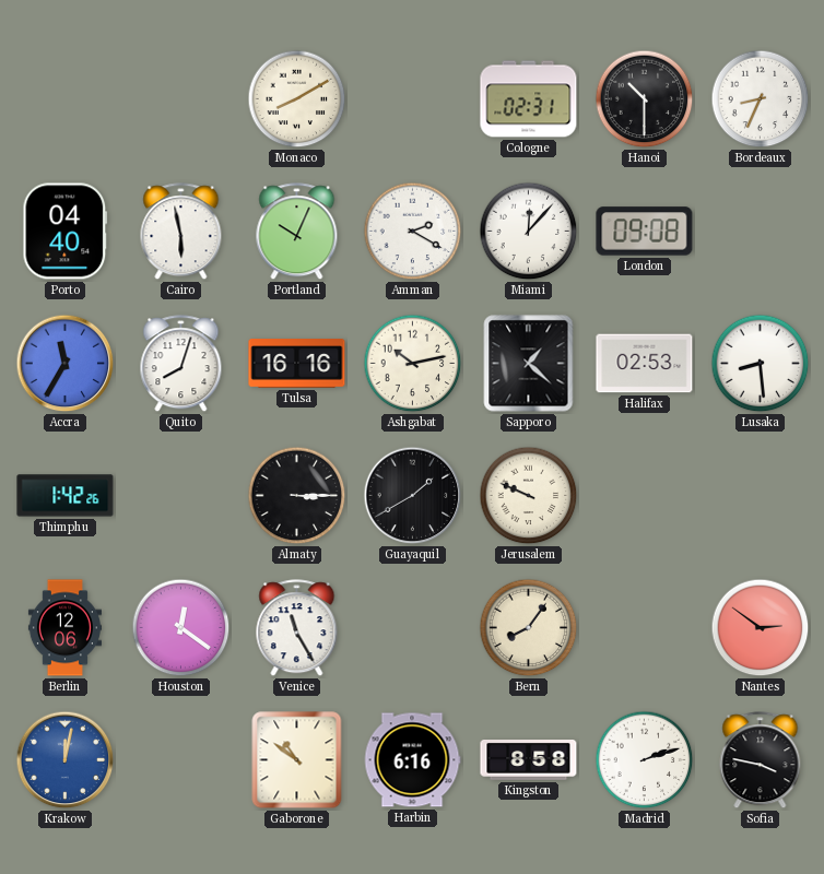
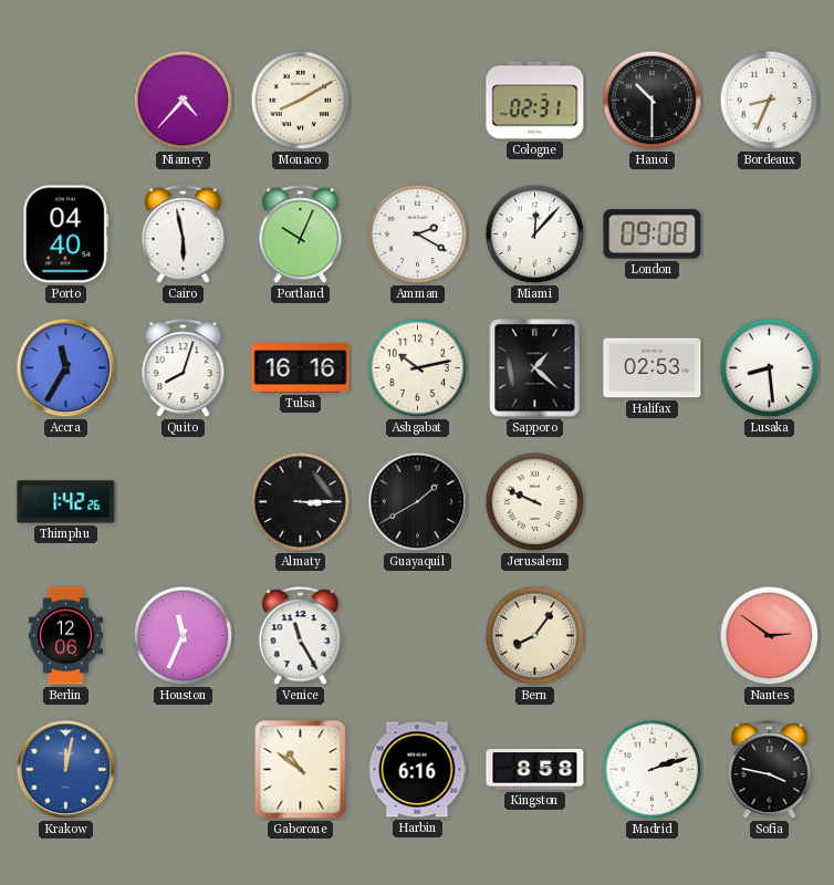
Niamey: none -> 4:37 (184, 101)
Houston: 12:21 -> 11:34 (184, 636)
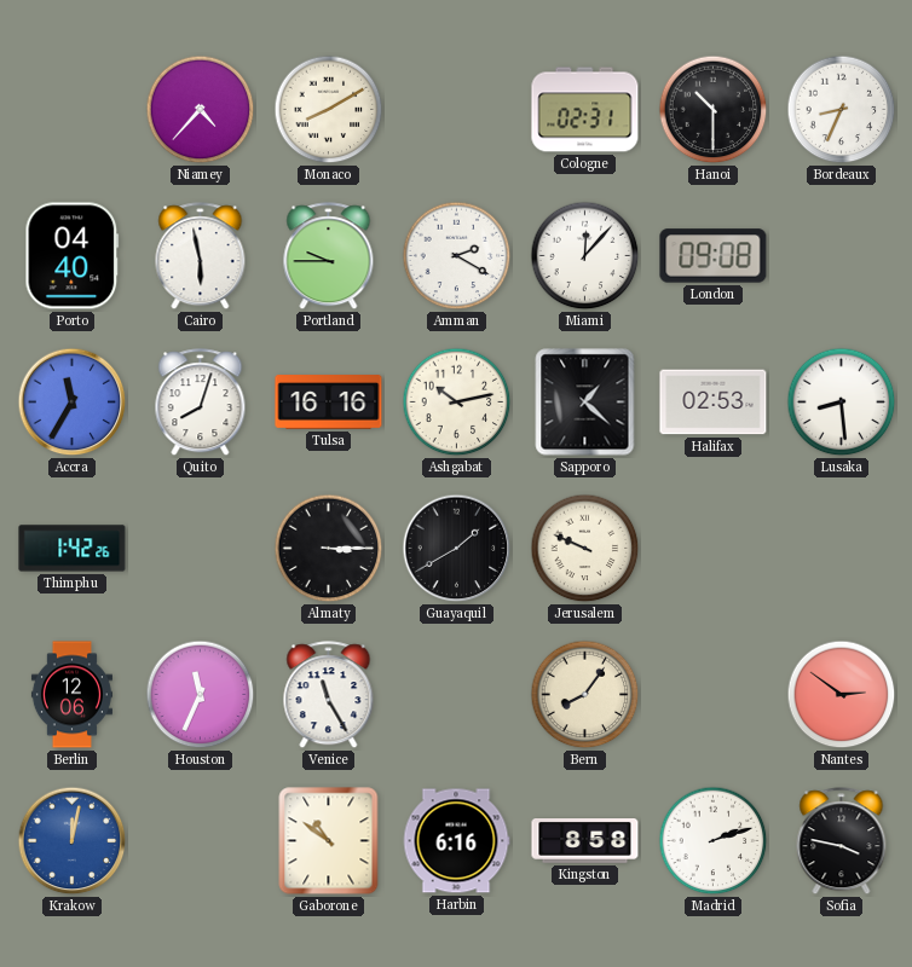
Portland: 10:04 -> 9:45 (329, 256)
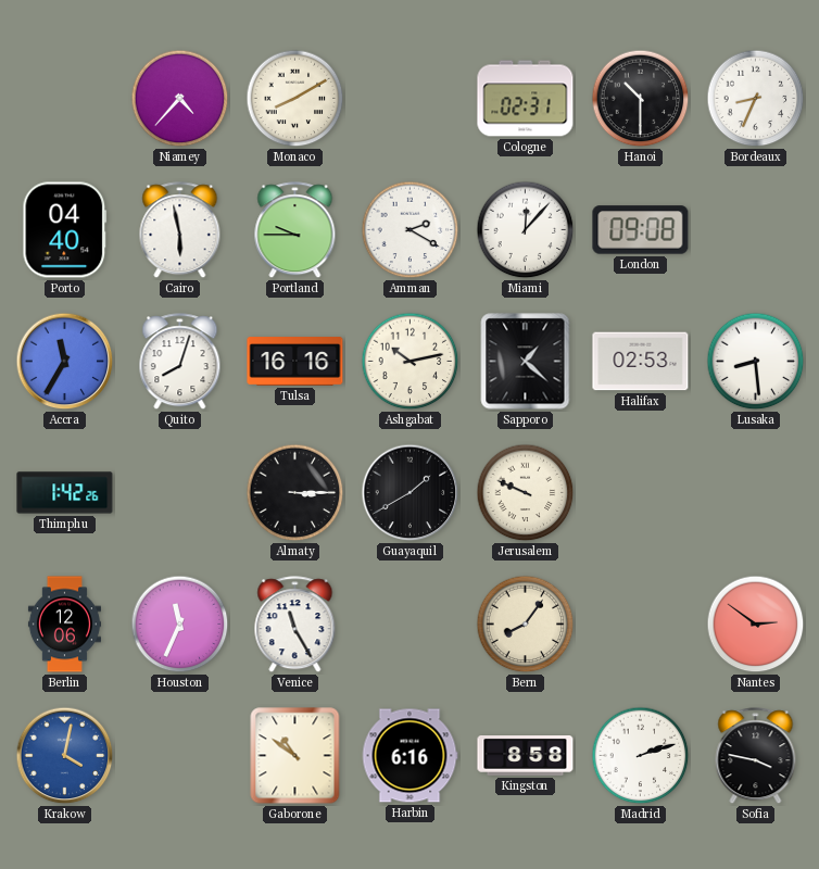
Krakow: 12:02 -> 4:02 (65, 756)
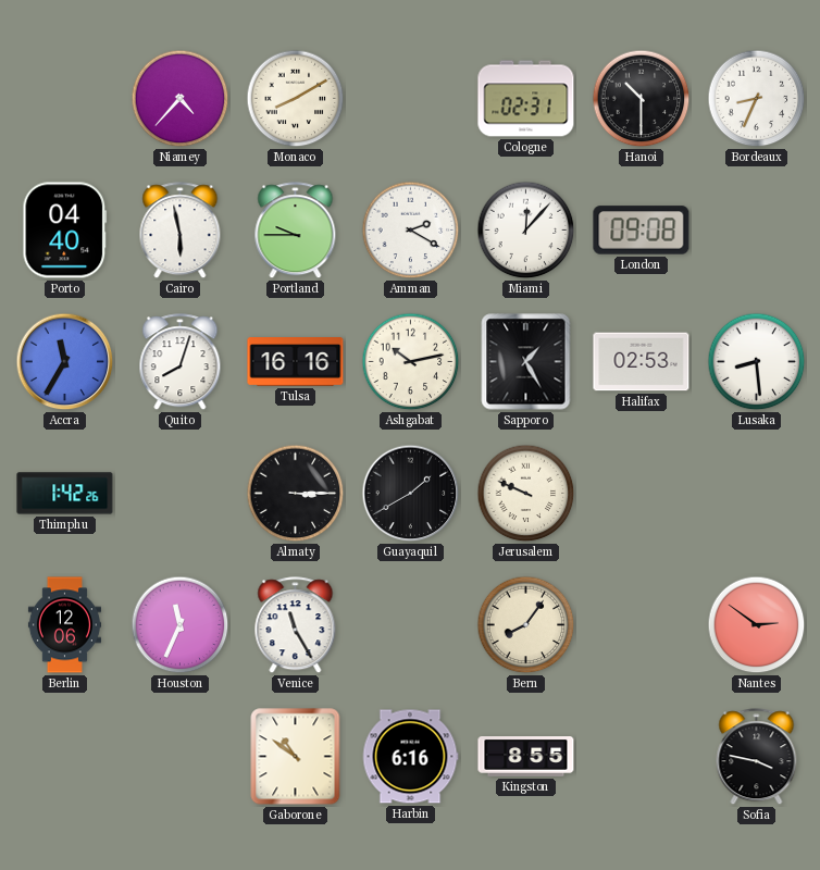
Sapporo: 1:22 -> 1:25 (526, 362)
Krakow: 4:02 -> none (65, 756)
Kingston: 8:58 -> 8:55 (526, 757)
Madrid: 2:12 -> none (641, 756)
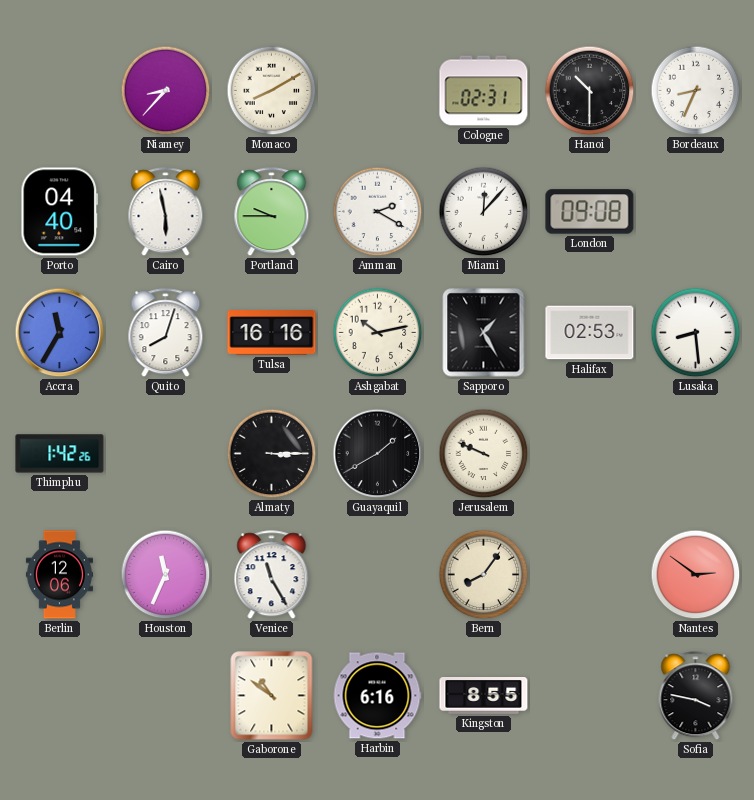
Niamey: 4:37 -> 8:37 (166, 91)
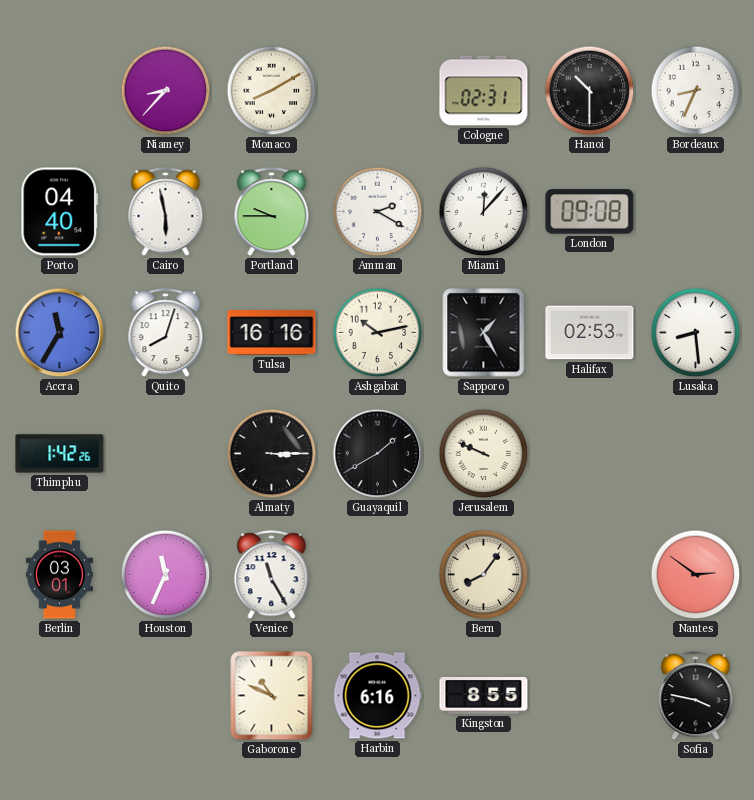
Berlin: 12:06 -> 03:01 (59, 575)
Gaborone: 10:51 -> 10:49 (272, 696)
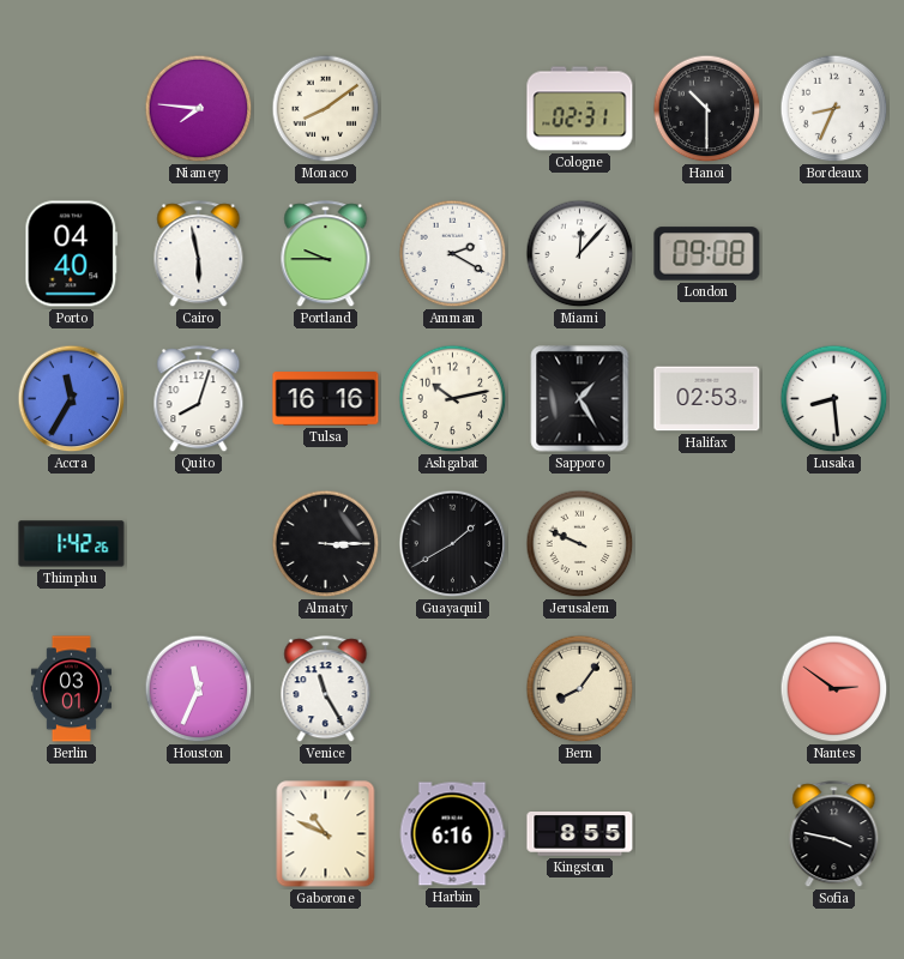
Niamey: 8:37 -> 7:46 (199, 109)
Monaco: 8:10 -> 8:09 (326, 109)
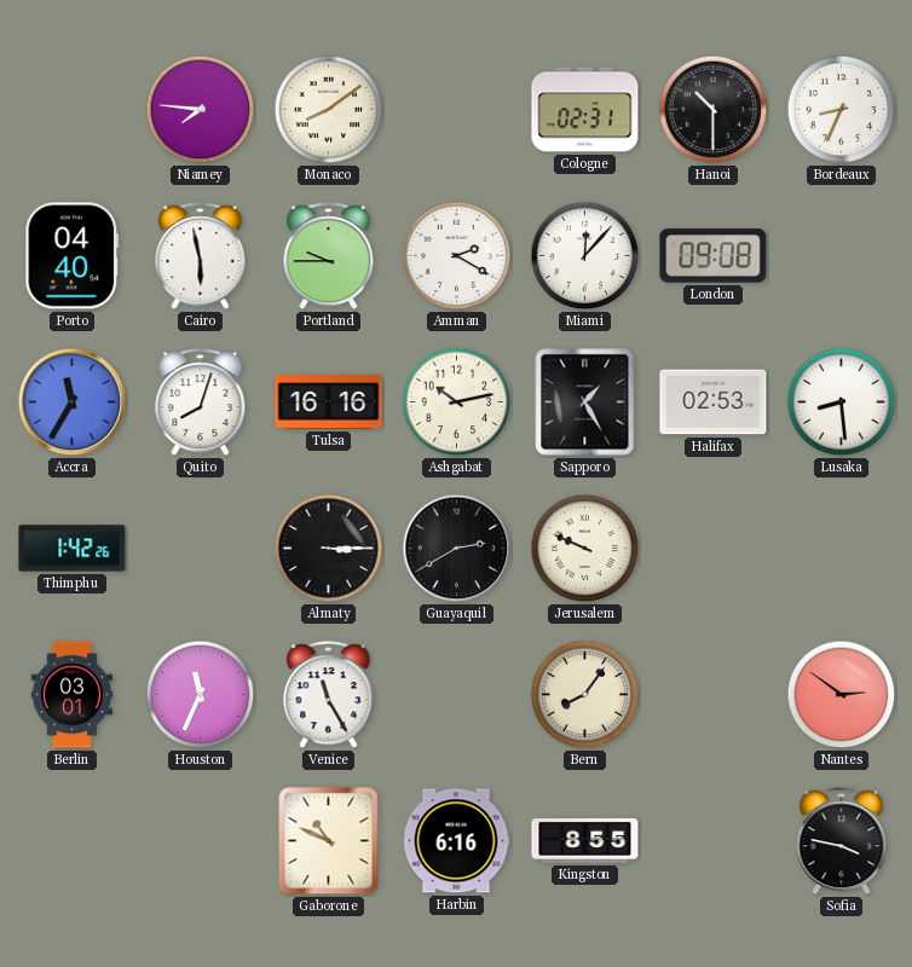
Guayaquil: 1:40 -> 2:40 (457, 549)
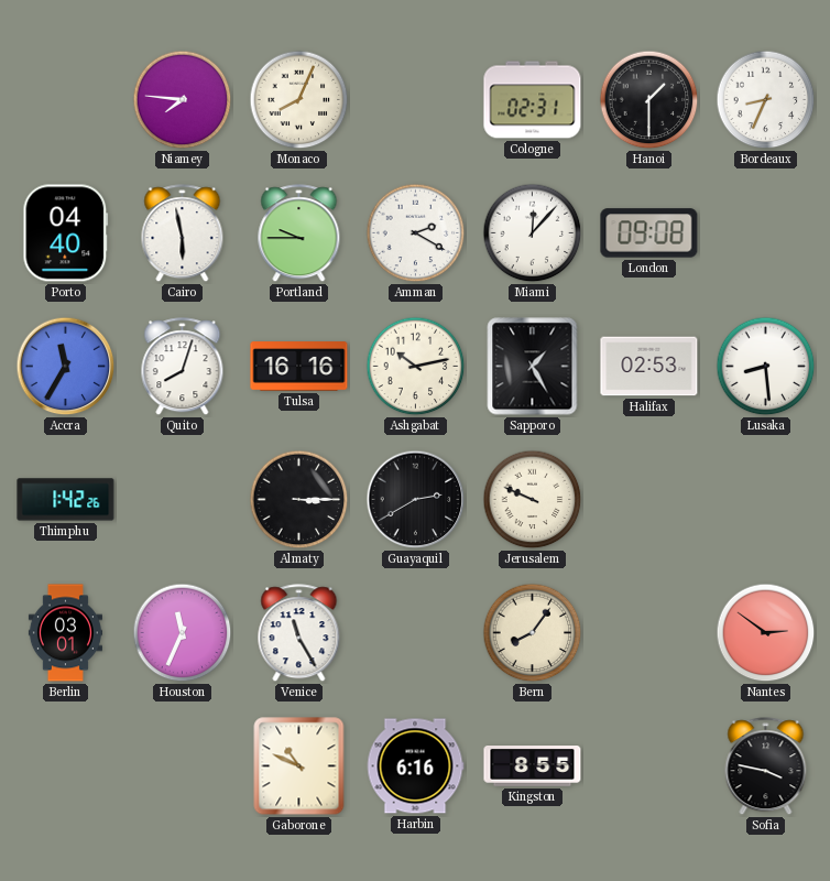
Monaco: 8:09 -> 8:04 (299, 100)
Hanoi: 10:30 -> 1:30 (649, 100)
